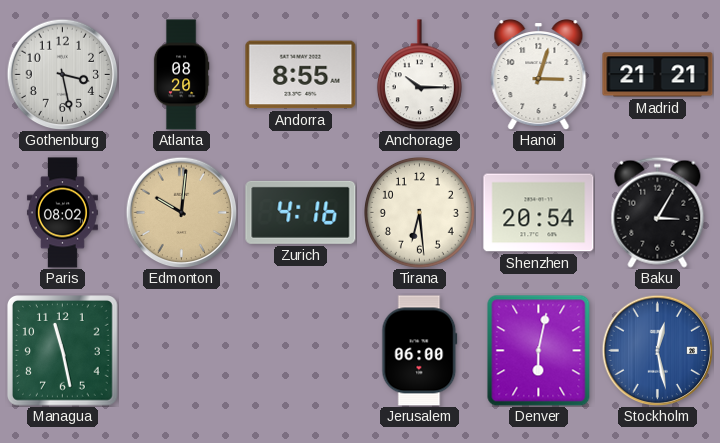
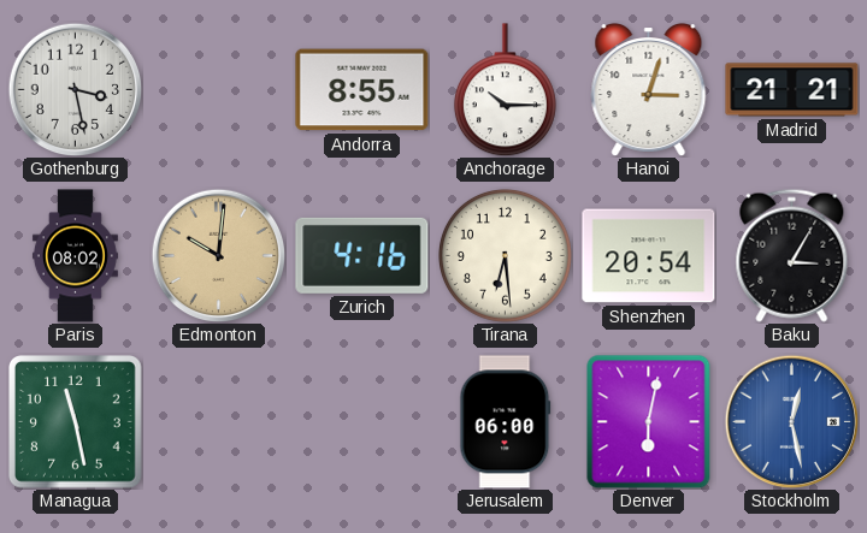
Atlanta: 08:20 -> none (181, 75)
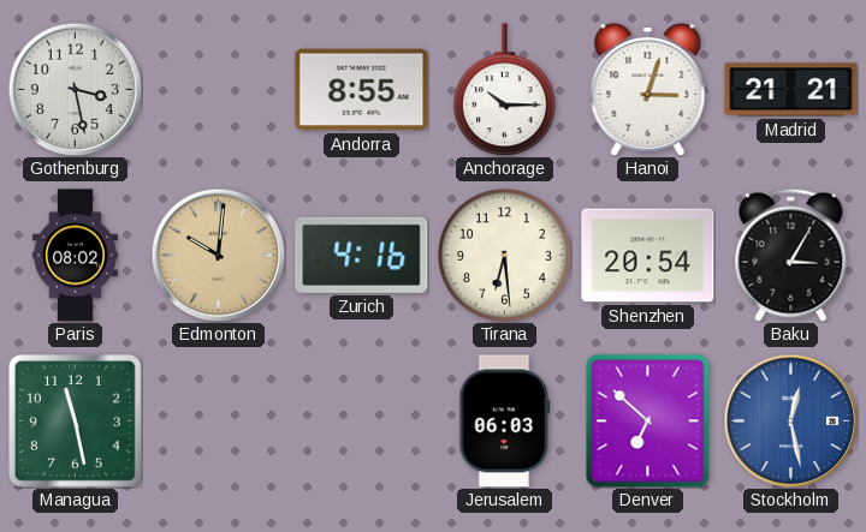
Jerusalem: 06:00 -> 06:03 (505, 422)
Denver: 6:02 -> 6:52 (648, 422)
